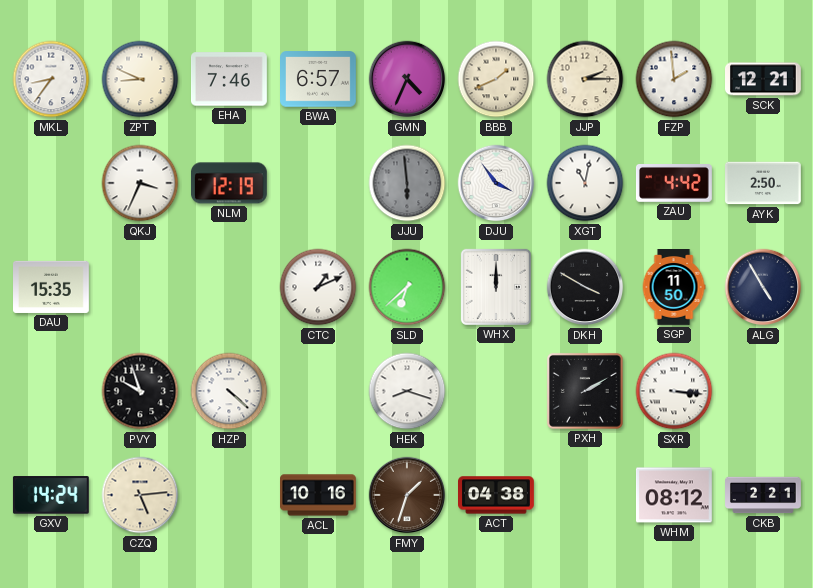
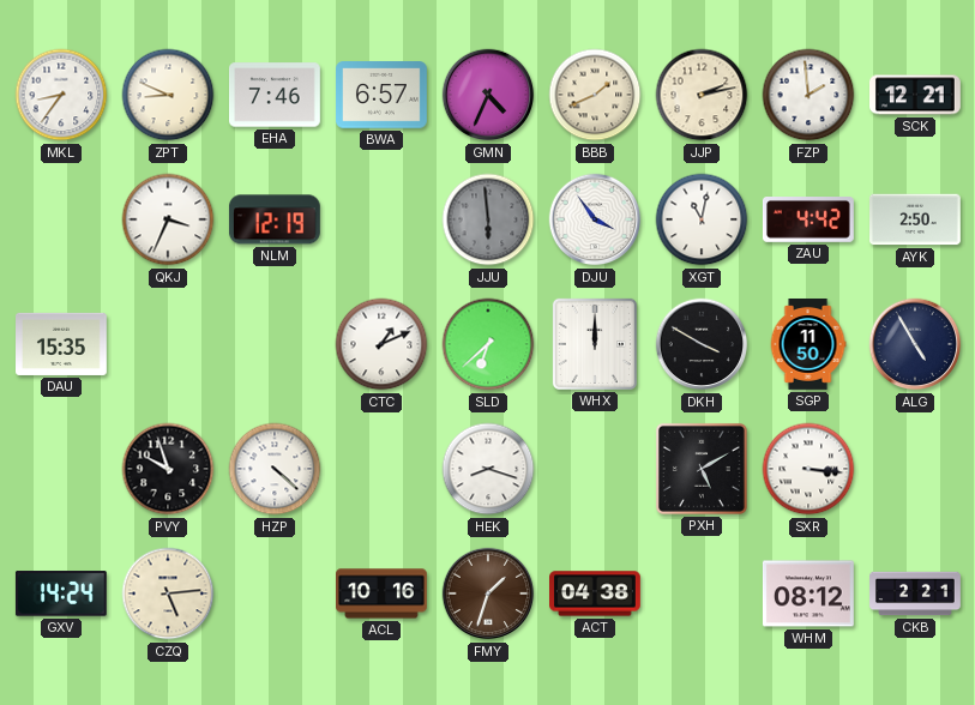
JJP: 2:15 -> 2:13 (702, 95)
PXH: 2:10 -> 5:10 (702, 469)
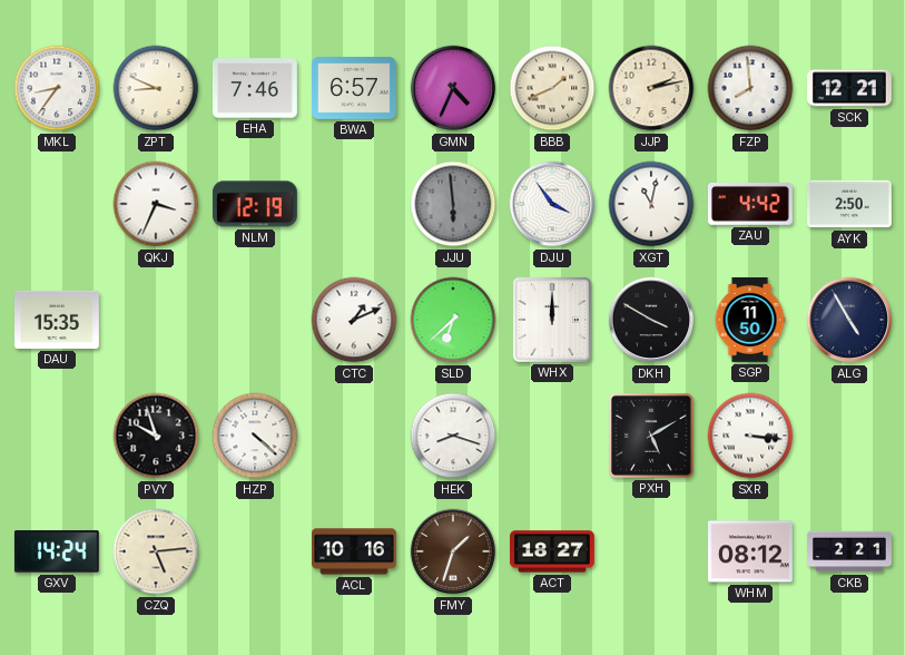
FZP: 1:59 -> 7:59 (750, 88)
ACT: 04:38 -> 18:27 (553, 551)
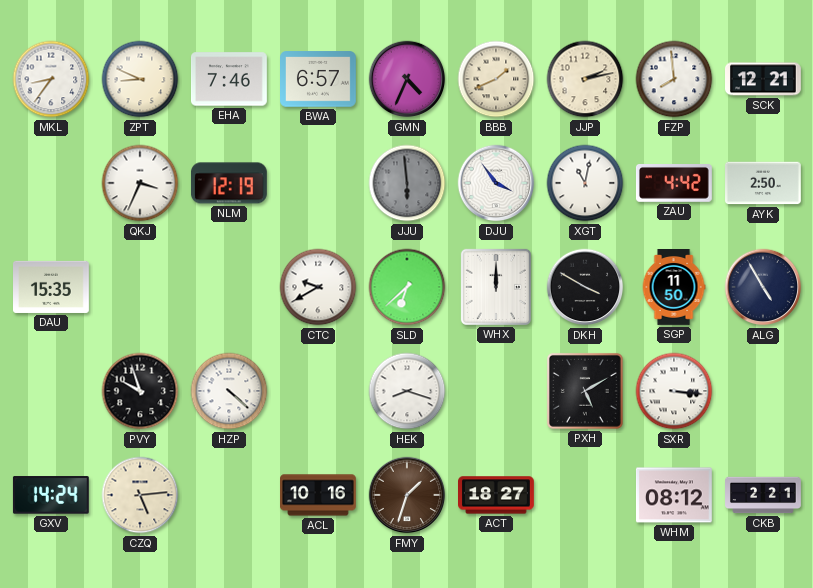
CTC: 1:11 -> 9:40 (318, 287)
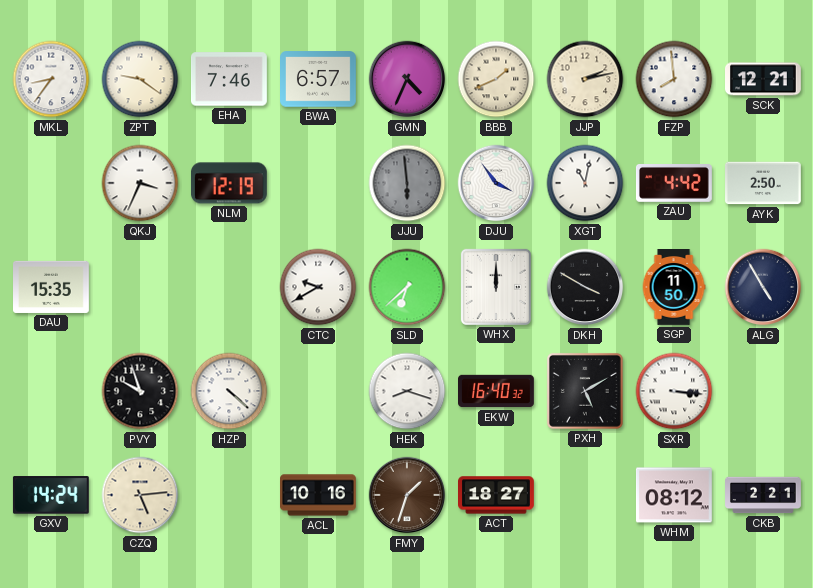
ZPT: 8:49 -> 9:21 (140, 79)
EKW: none -> 16:40 (497, 391)
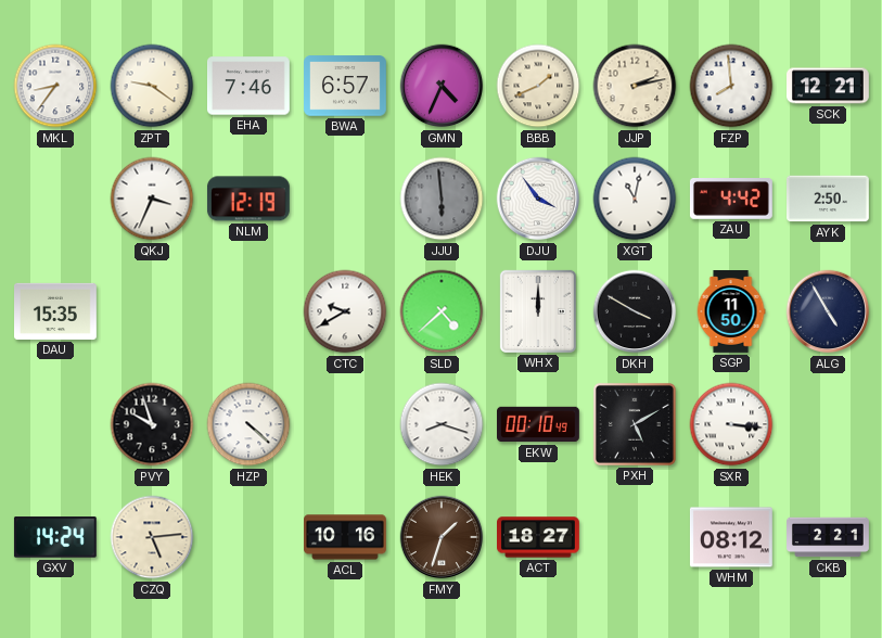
SLD: 6:38 -> 4:38 (442, 311)
EKW: 16:40 -> 00:10 (539, 424)
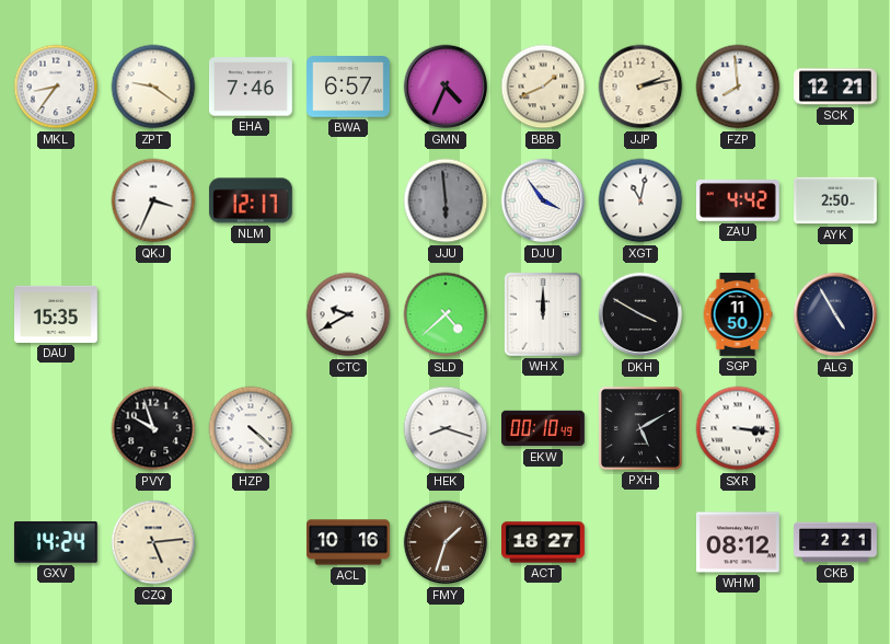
NLM: 12:19 -> 12:17 (251, 200)
